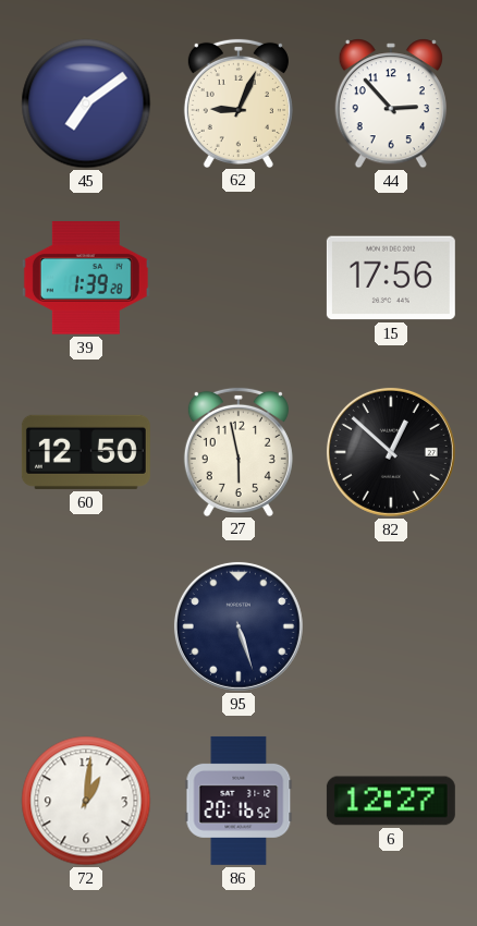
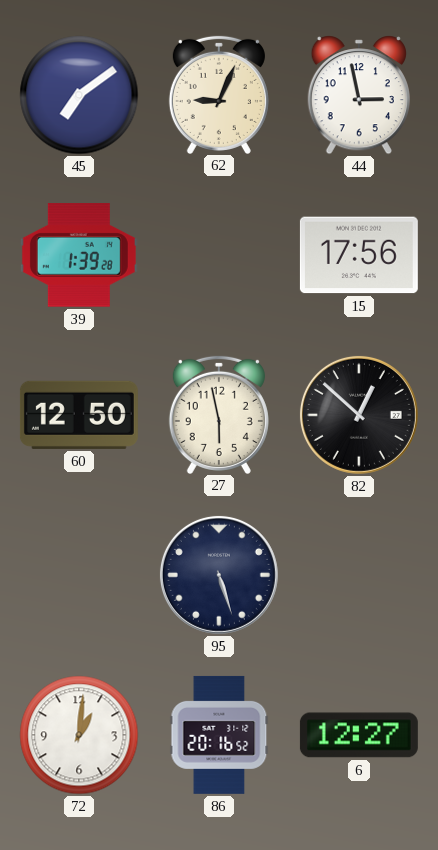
44: 2:53 -> 2:58 (359, 95)
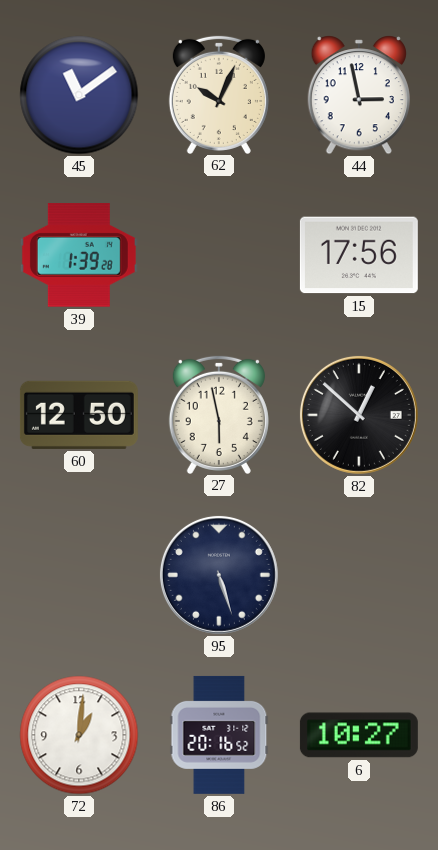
45: 7:09 -> 11:09 (79, 95)
62: 9:04 -> 10:04 (219, 94)
6: 12:27 -> 10:27 (359, 735)
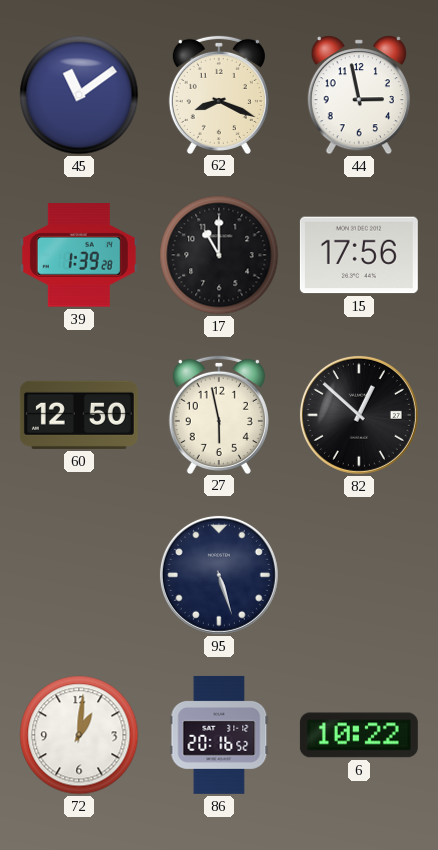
62: 10:04 -> 8:19 (219, 94)
17: none -> 11:00 (219, 255)
6: 10:27 -> 10:22 (359, 735)
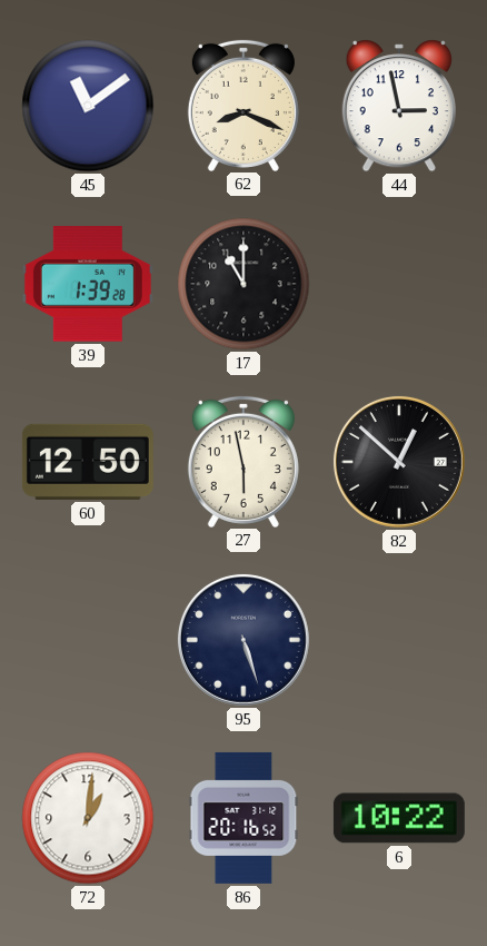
15: 17:56 -> none (359, 255)
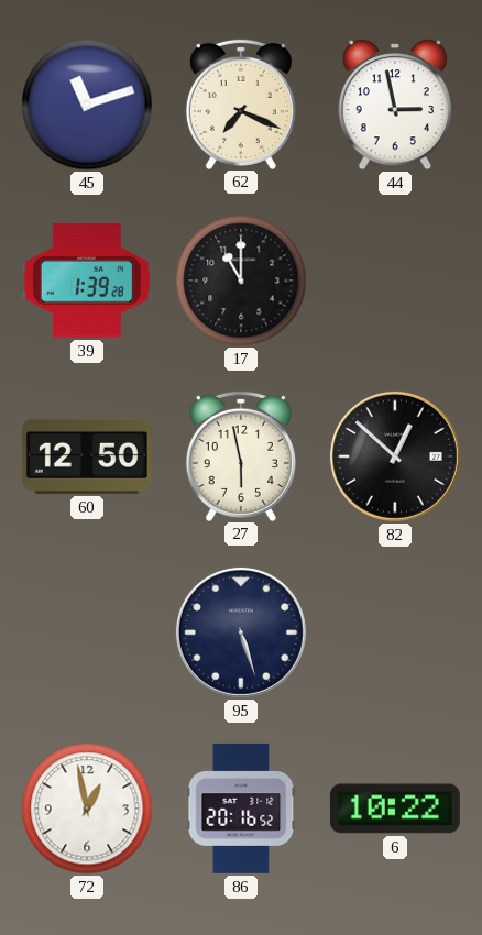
45: 11:09 -> 11:12 (87, 105)
62: 8:19 -> 7:19 (241, 103)
72: 1:01 -> 12:58 (87, 809)
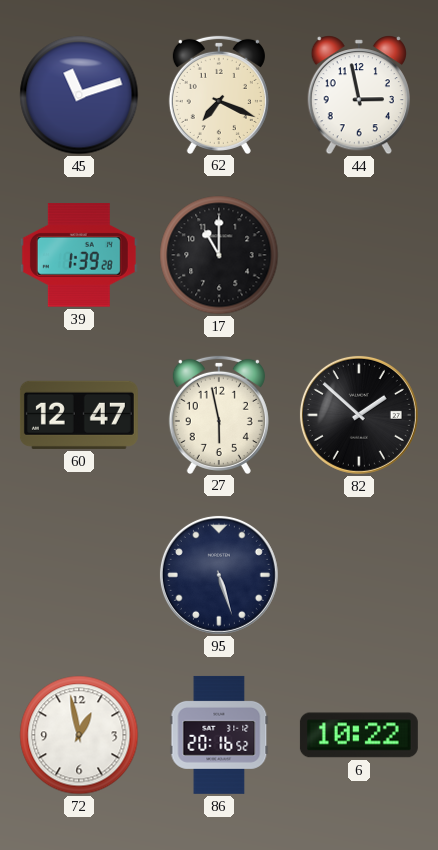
60: 12:50 -> 12:47 (79, 415)
82: 12:52 -> 1:52 (359, 415)
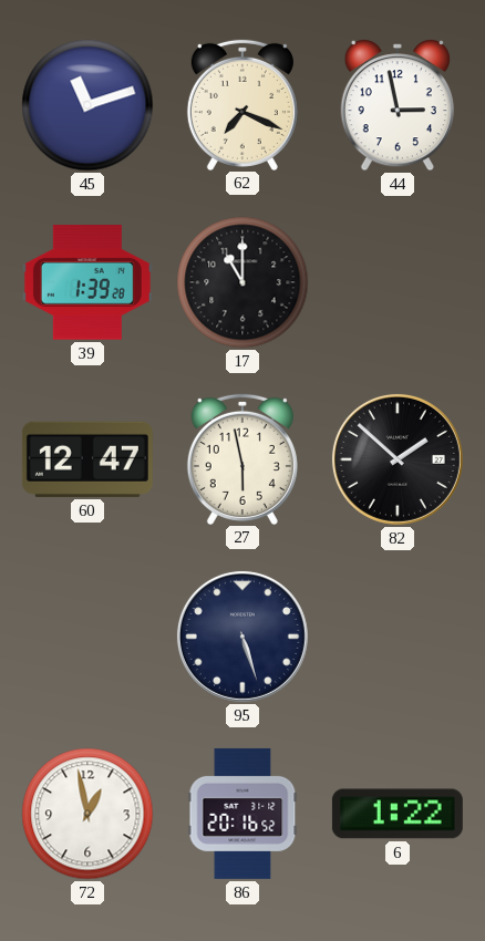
6: 10:22 -> 1:22 (398, 814)
